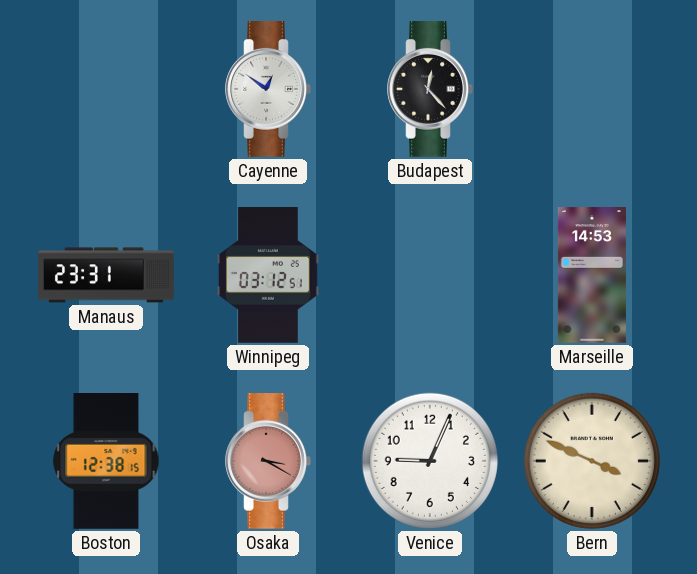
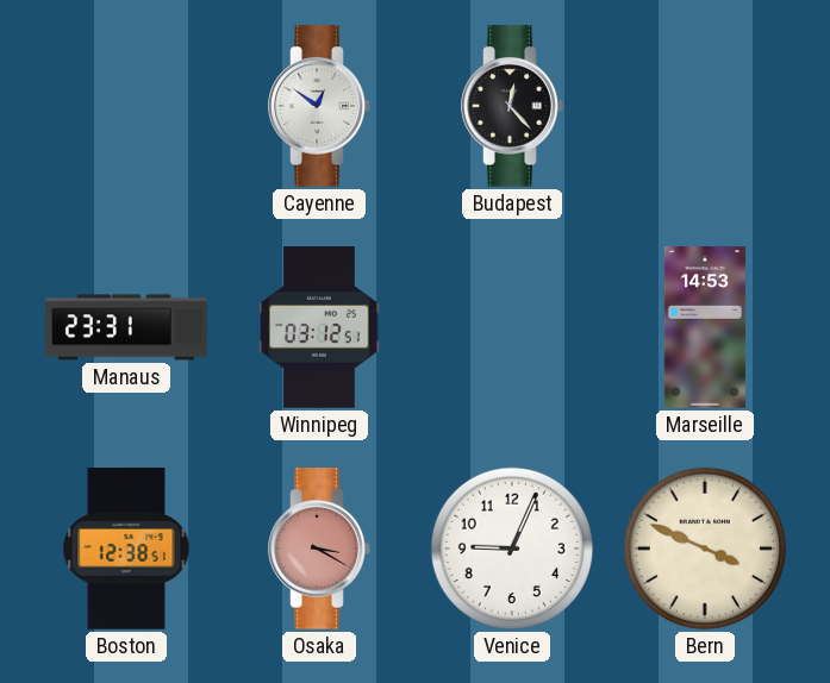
Boston: 12:38:15 -> 12:38:51 (126, 550)
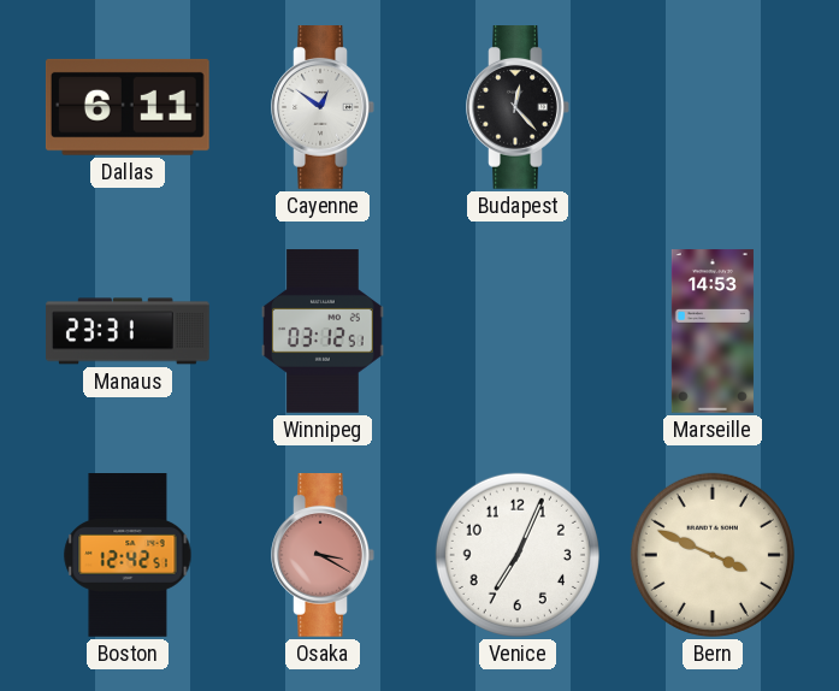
Dallas: none -> 6:11 (128, 107)
Boston: 12:38 -> 12:42 (128, 556)
Venice: 9:04 -> 7:04 (518, 555)
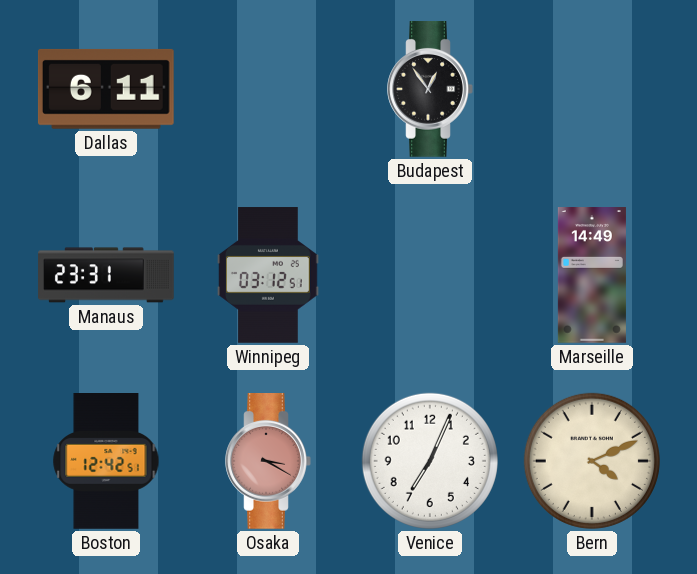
Cayenne: 12:51 -> none (323, 108)
Budapest: 12:23 -> 12:54 (430, 90)
Marseille: 14:53 -> 14:49 (592, 275)
Bern: 3:49 -> 4:11 (592, 461)
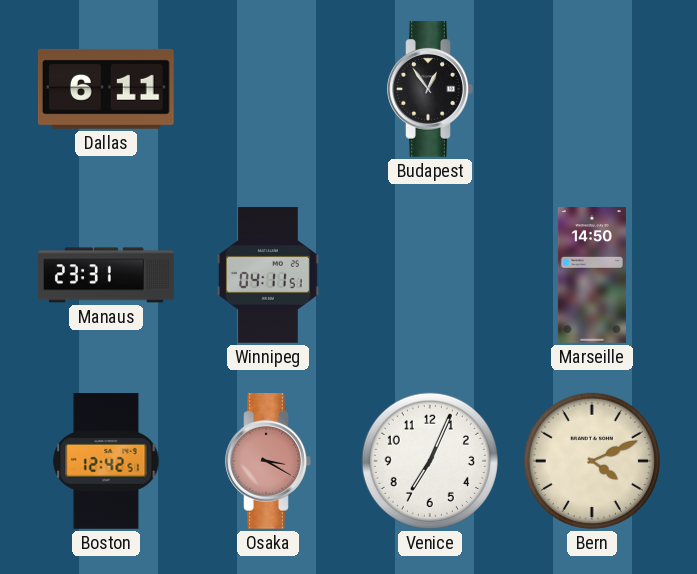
Winnipeg: 03:12 -> 04:11 (268, 275)
Marseille: 14:49 -> 14:50 (592, 275)
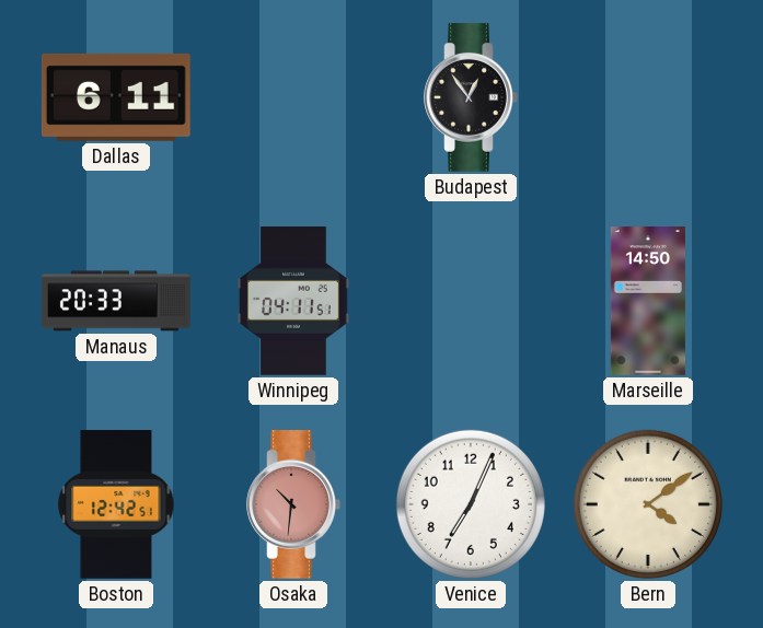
Manaus: 23:31 -> 20:33 (116, 301)
Osaka: 3:20 -> 10:31 (293, 505)
Bern: 4:11 -> 4:09 (648, 504)
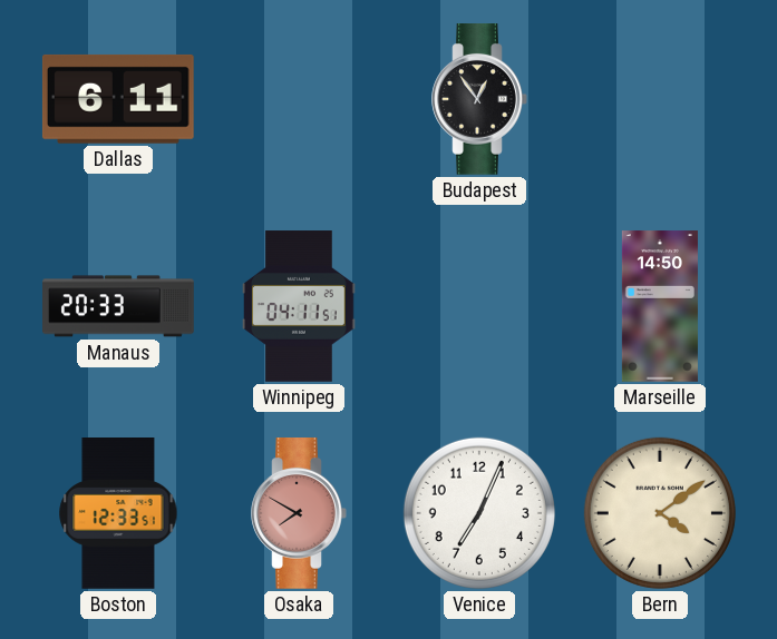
Boston: 12:42 -> 12:33 (118, 514)
Osaka: 10:31 -> 7:50 (299, 514)
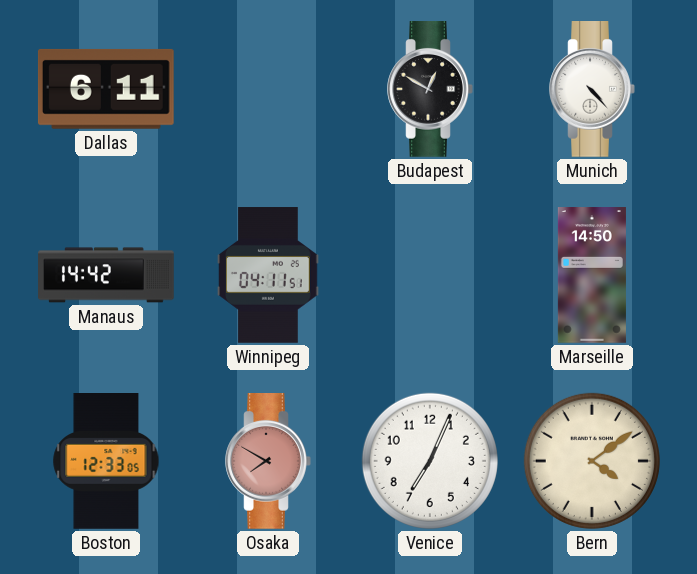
Budapest: 12:54 -> 12:50 (430, 90)
Munich: none -> 4:23 (592, 90)
Manaus: 20:33 -> 14:42 (106, 275)
Boston: 12:33:51 -> 12:33:05 (106, 462)
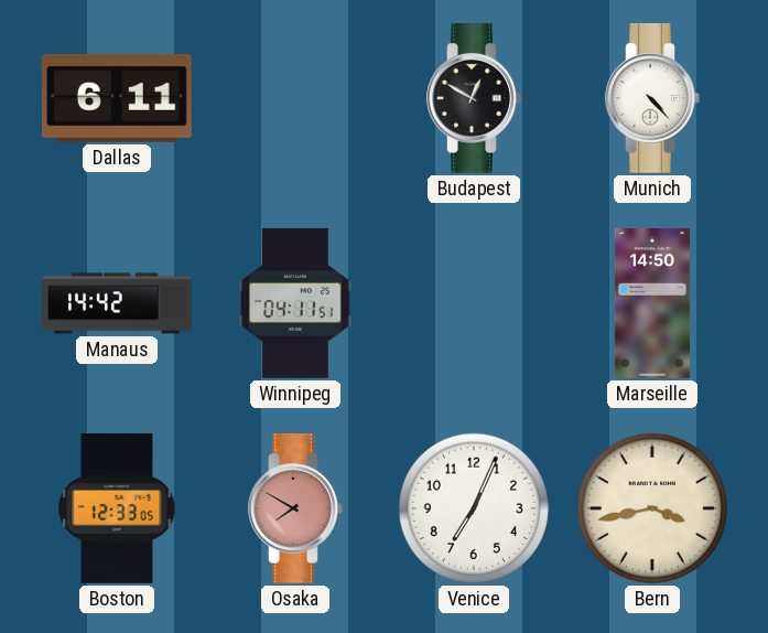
Bern: 4:09 -> 3:43 (652, 508)
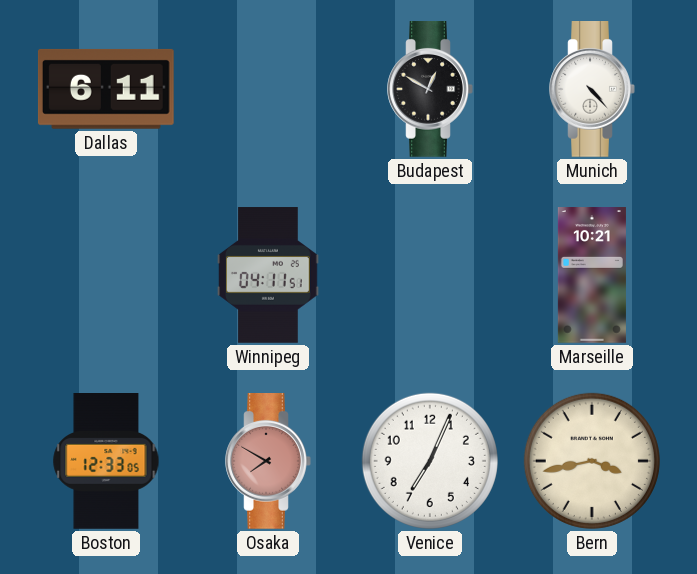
Manaus: 14:42 -> none (117, 303)
Marseille: 14:50 -> 10:21 (592, 275)
